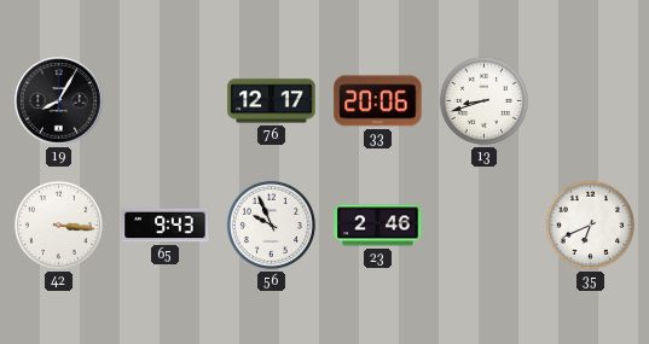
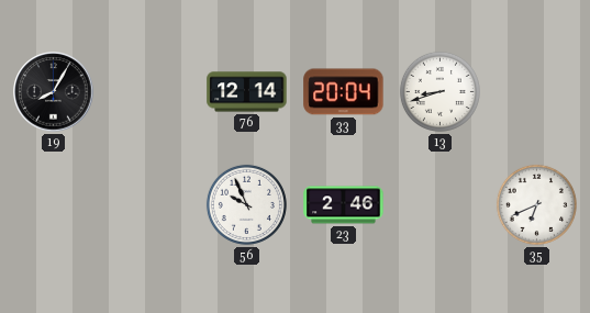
76: 12:17 -> 12:14 (247, 92)
33: 20:06 -> 20:04 (344, 92)
42: 3:16 -> none (58, 225)
65: 9:43 -> none (166, 226)
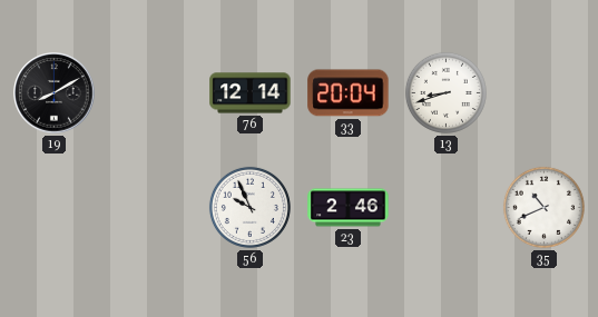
19: 8:05 -> 8:10 (55, 93)
35: 6:41 -> 10:41 (543, 207)
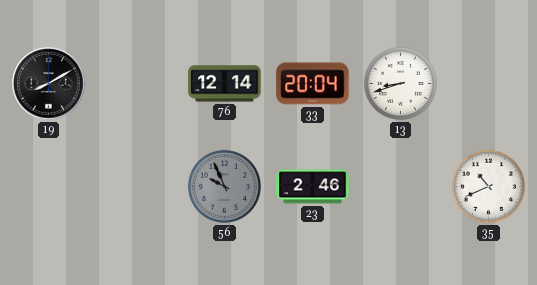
56 dial: white -> grey (224, 186)
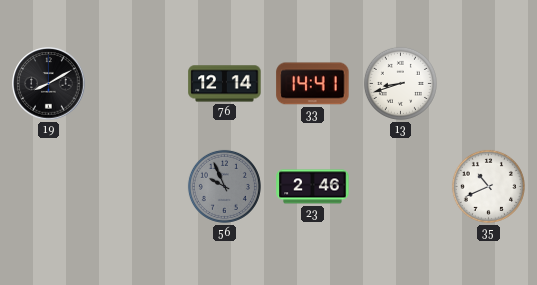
33: 20:04 -> 14:41 (313, 84)
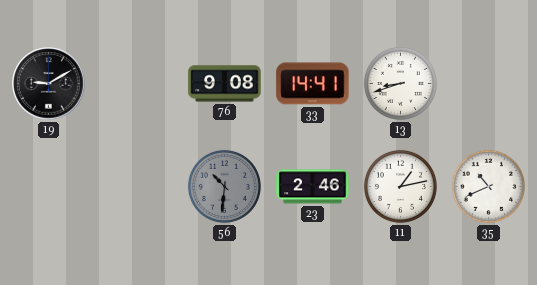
19: 8:10 -> 9:10 (49, 84)
76: 12:14 -> 9:08 (225, 84)
56: 9:56 -> 10:31 (224, 186)
11: none -> 1:13 (400, 186)
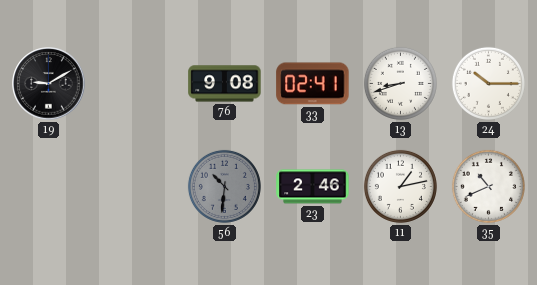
33: 14:41 -> 02:41 (313, 84)
24: none -> 10:15 (488, 83)
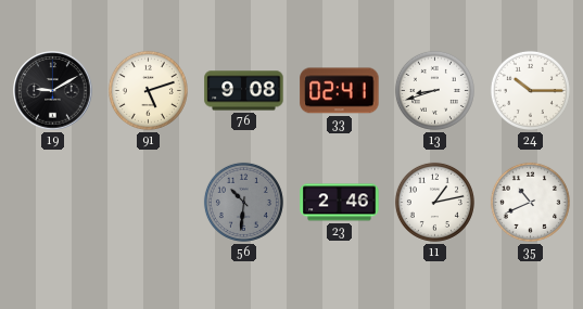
91: none -> 5:12 (148, 90)
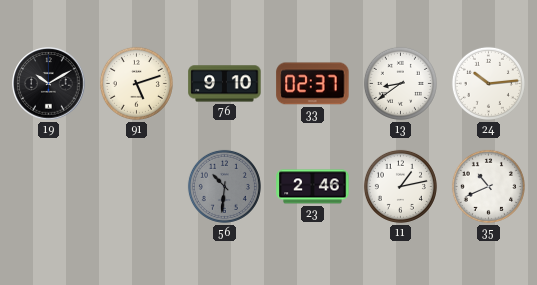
19: 9:10 -> 10:10 (49, 84)
76: 9:08 -> 9:10 (225, 84)
33: 02:41 -> 02:37 (313, 84)
13: 8:42 -> 8:39 (400, 83)
24: 10:15 -> 10:14 (488, 83)
